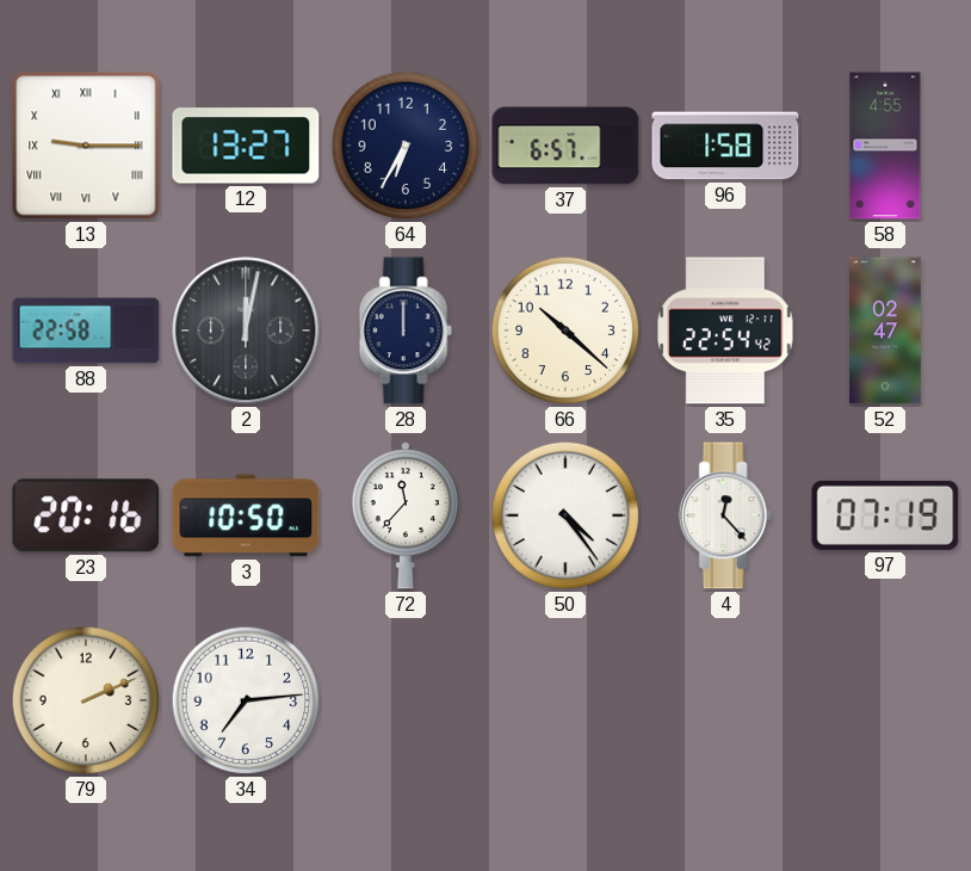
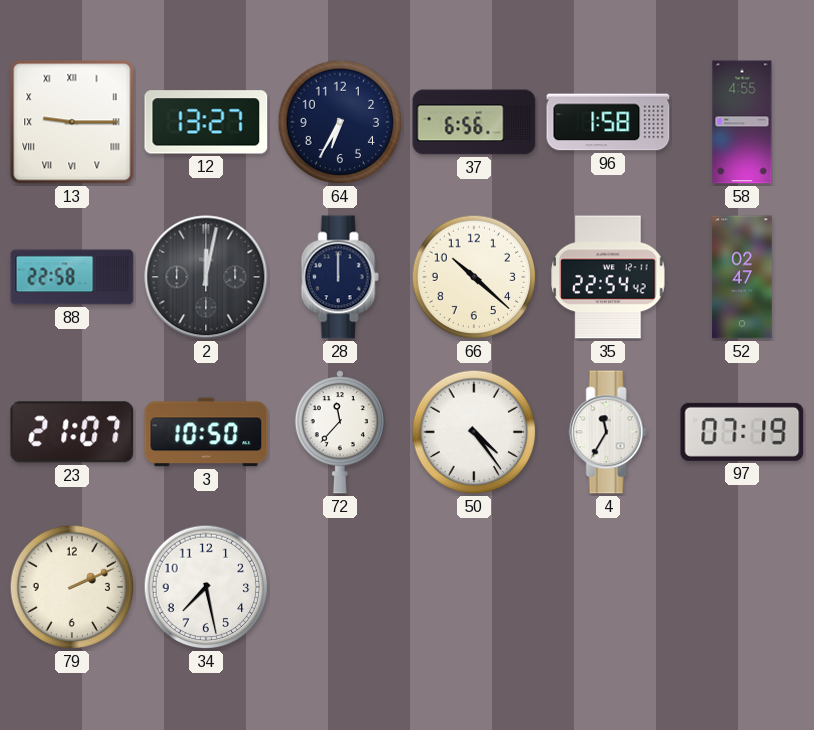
37: 6:57 -> 6:56 (474, 122)
23: 20:16 -> 21:07 (72, 432)
4: 12:23 -> 11:35 (608, 432)
34: 7:14 -> 7:28 (206, 587)
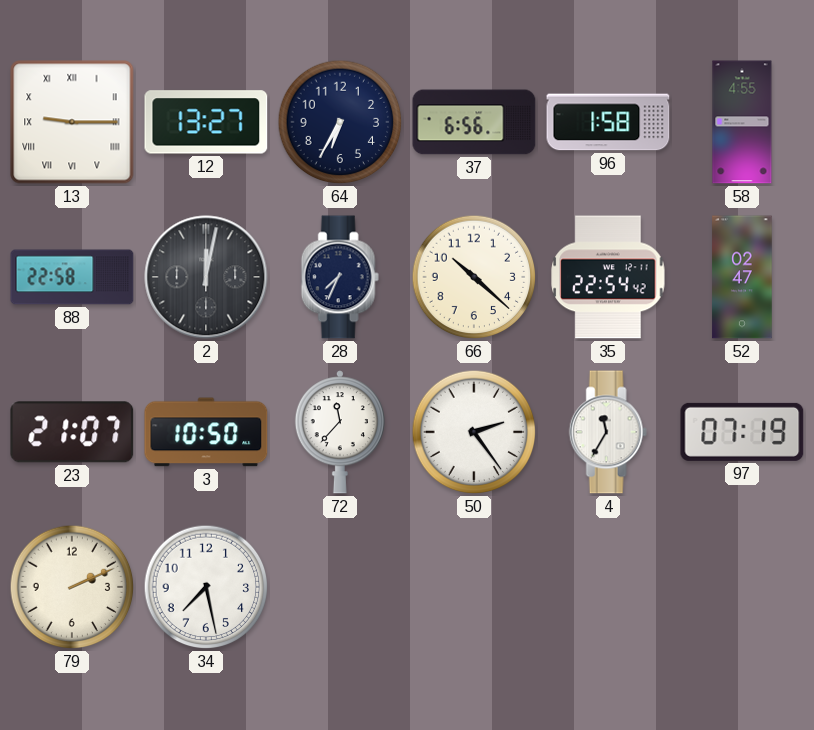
28: 12:00 -> 7:34 (340, 277)
50: 4:24 -> 2:24 (474, 432)
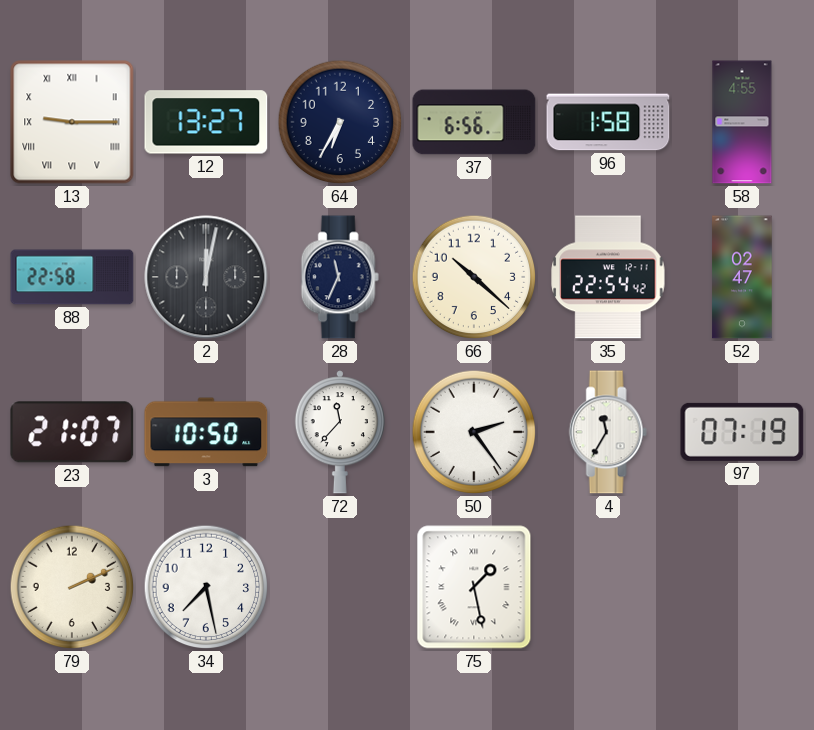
28: 7:34 -> 11:34 (340, 277)
75: none -> 1:28 (474, 587)
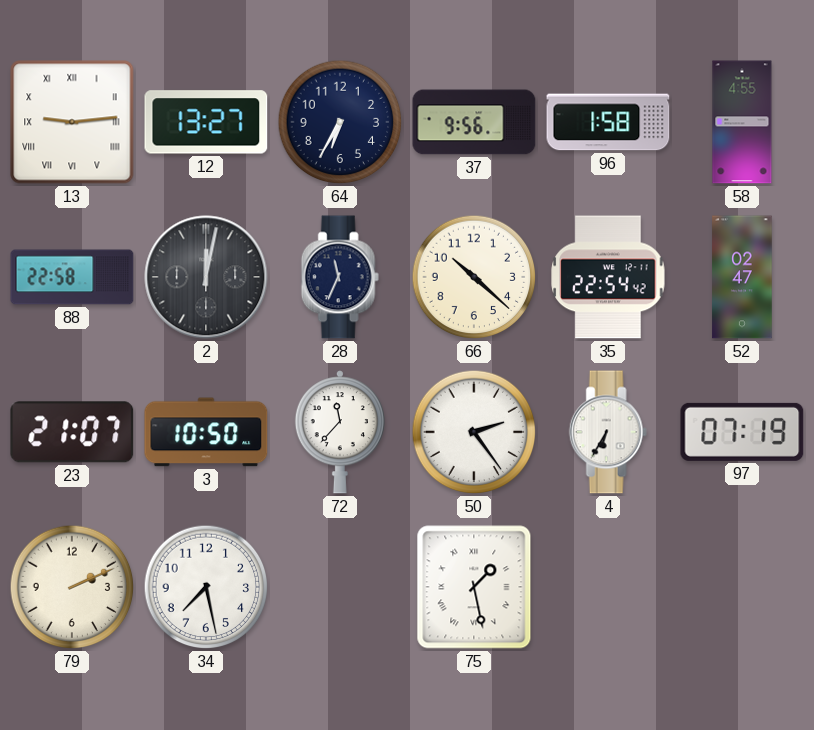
13: 9:15 -> 9:14 (72, 122)
37: 6:56 -> 9:56 (474, 122)
4: 11:35 -> 6:35 (608, 432)
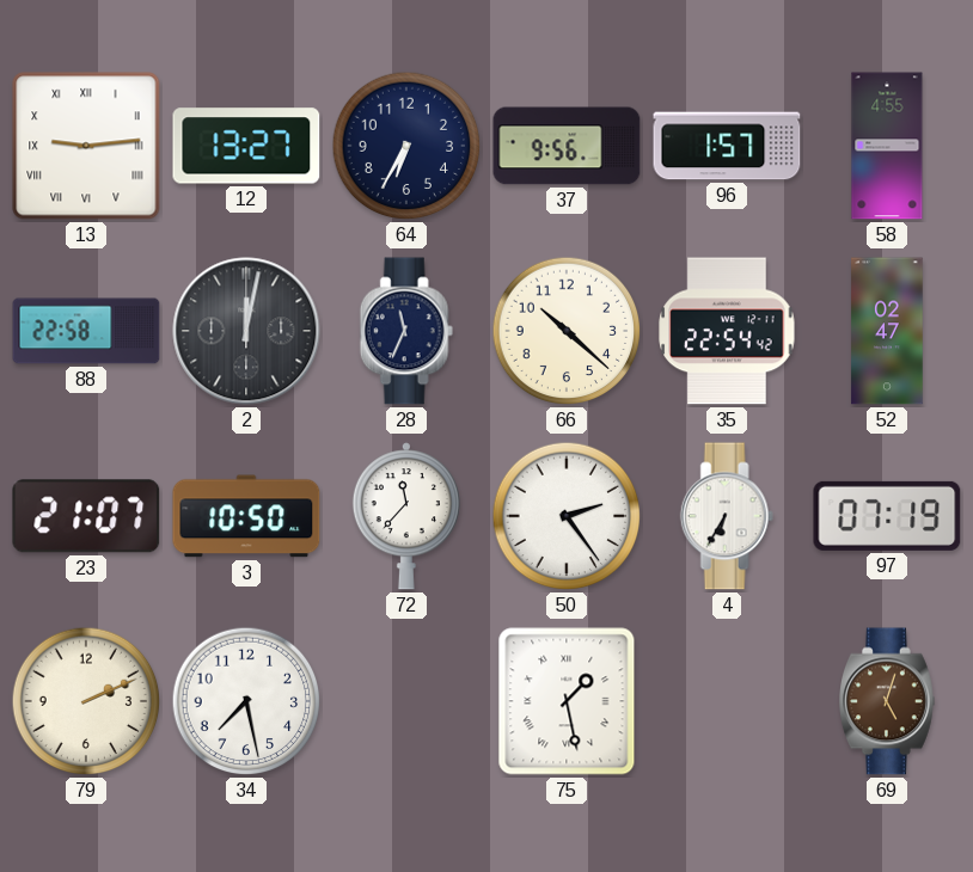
96: 1:58 -> 1:57 (727, 146)
69: none -> 5:03 (888, 701)
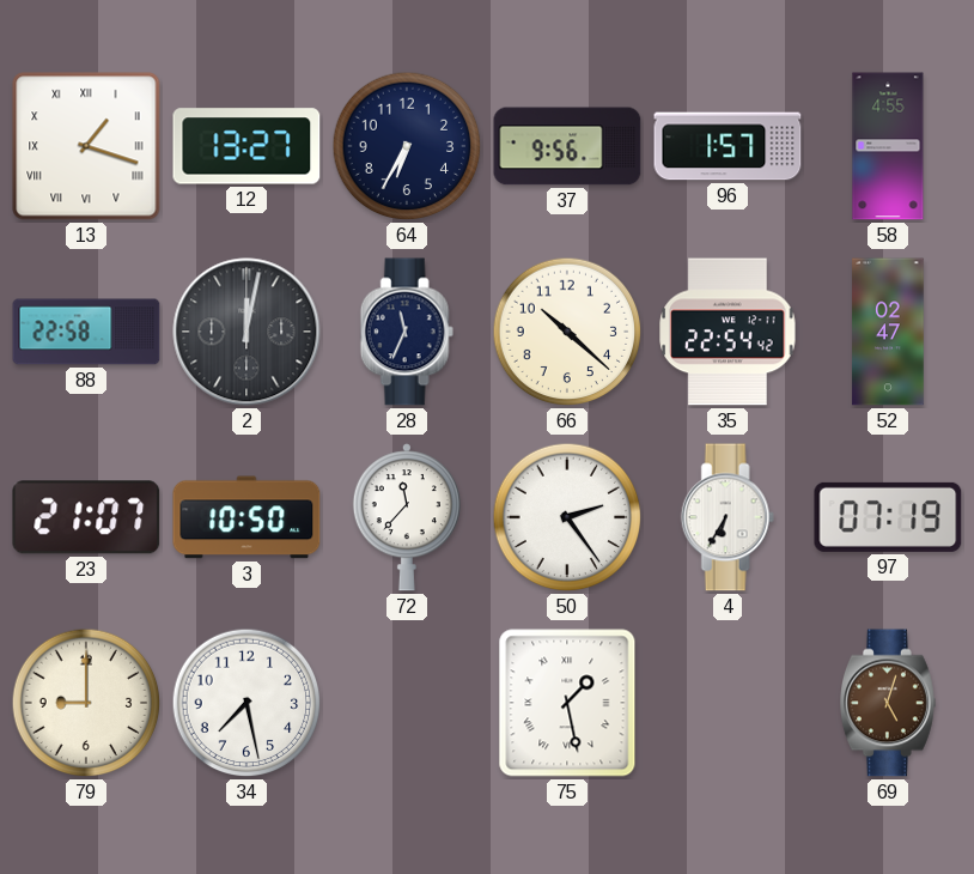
13: 9:14 -> 1:18 (86, 146)
79: 2:11 -> 9:00 (86, 703)
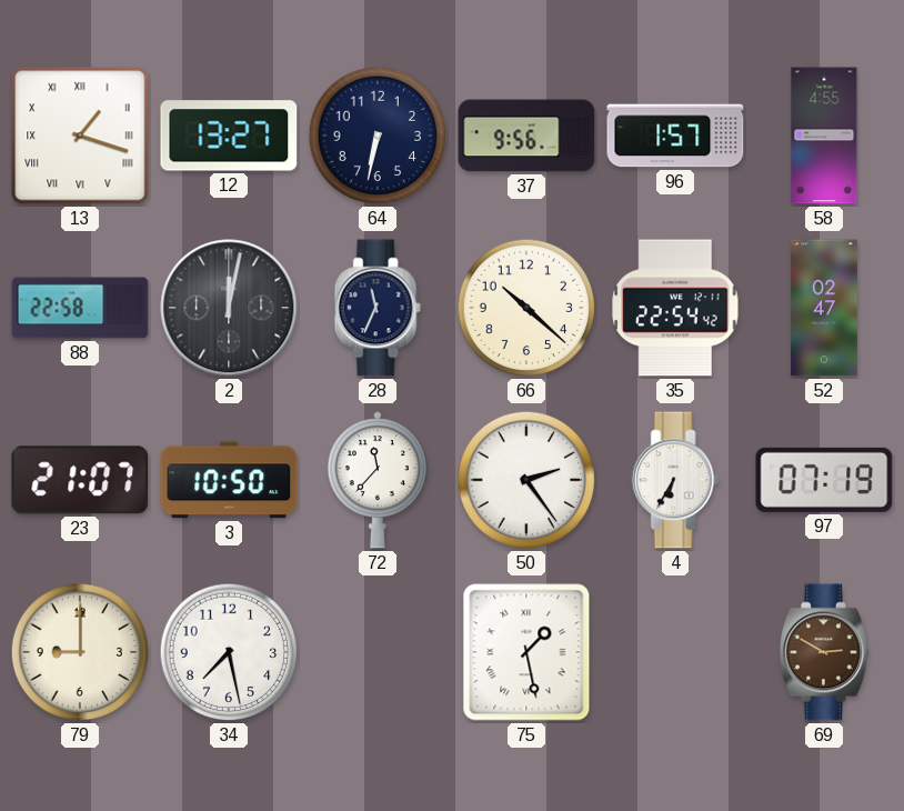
64: 6:35 -> 6:32 (378, 136)
69: 5:03 -> 2:50 (825, 652)
